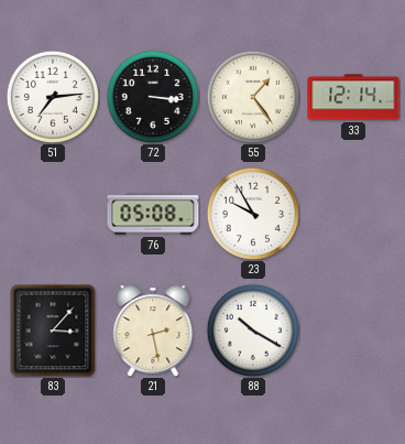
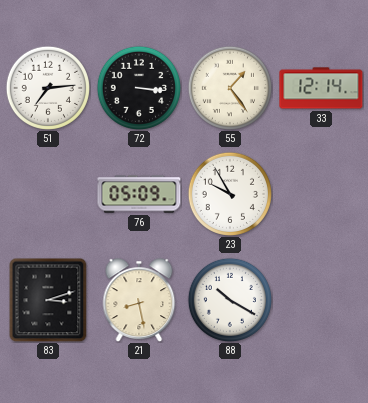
76: 05:08 -> 05:09 (139, 194)
83: 3:07 -> 3:12 (48, 300)
21: 2:28 -> 8:28 (139, 300)
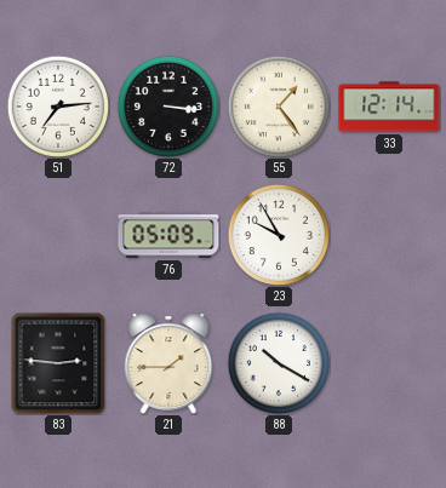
83: 3:12 -> 2:46 (58, 363)
21: 8:28 -> 1:45 (168, 363)
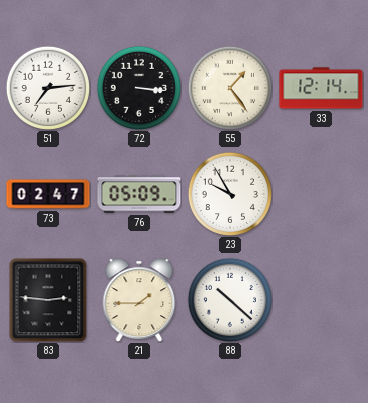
73: none -> 02:47 (48, 194)
88: 10:20 -> 10:22 (229, 299)
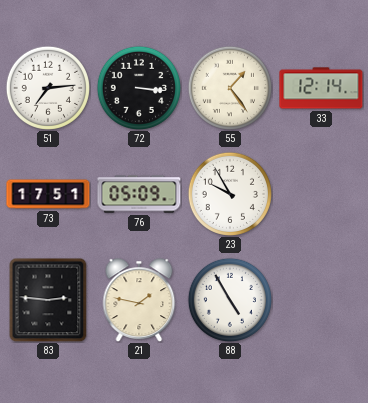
73: 02:47 -> 17:51 (48, 194)
21: 1:45 -> 1:47 (139, 300)
88: 10:22 -> 4:55 (229, 299)
